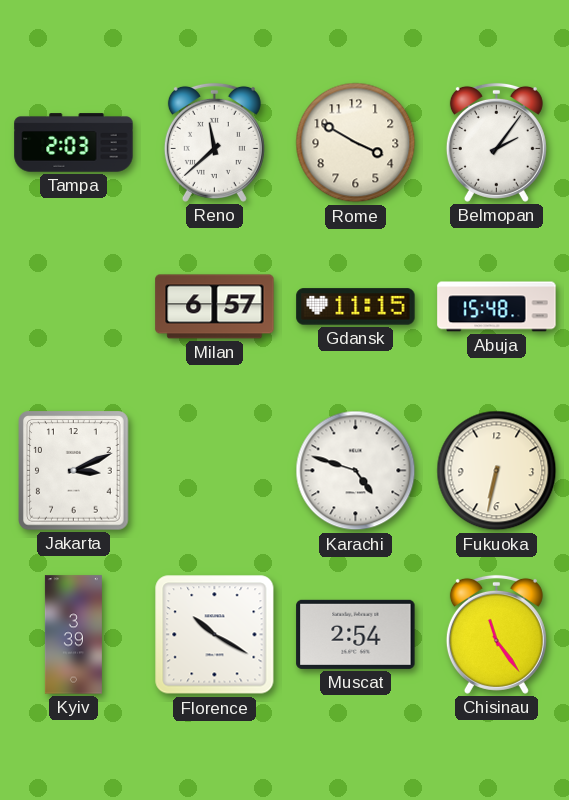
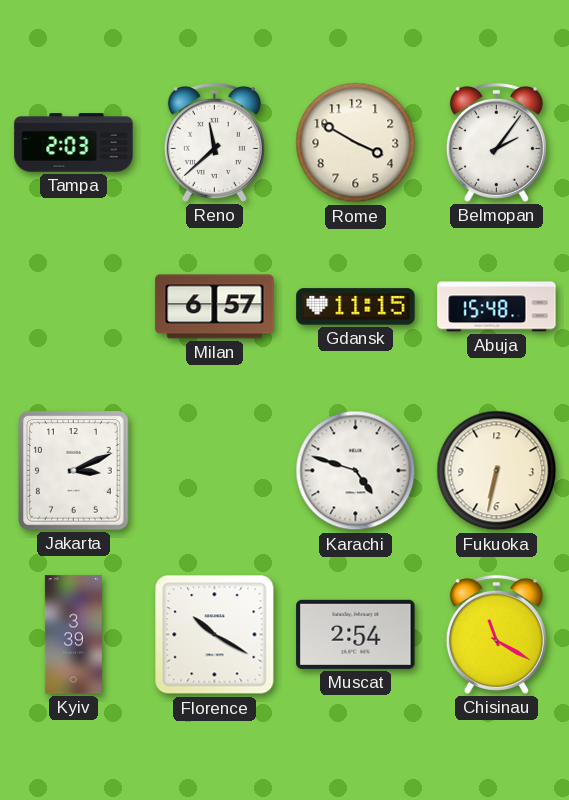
Chisinau: 11:24 -> 11:20 (496, 634)
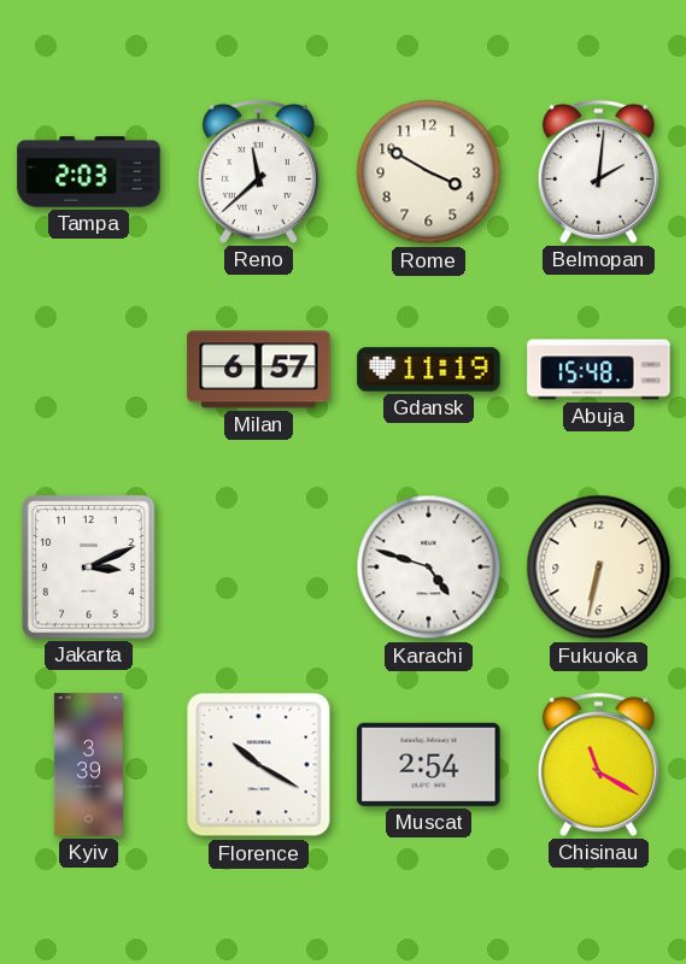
Belmopan: 2:06 -> 2:01 (598, 171)
Gdansk: 11:15 -> 11:19 (429, 370)
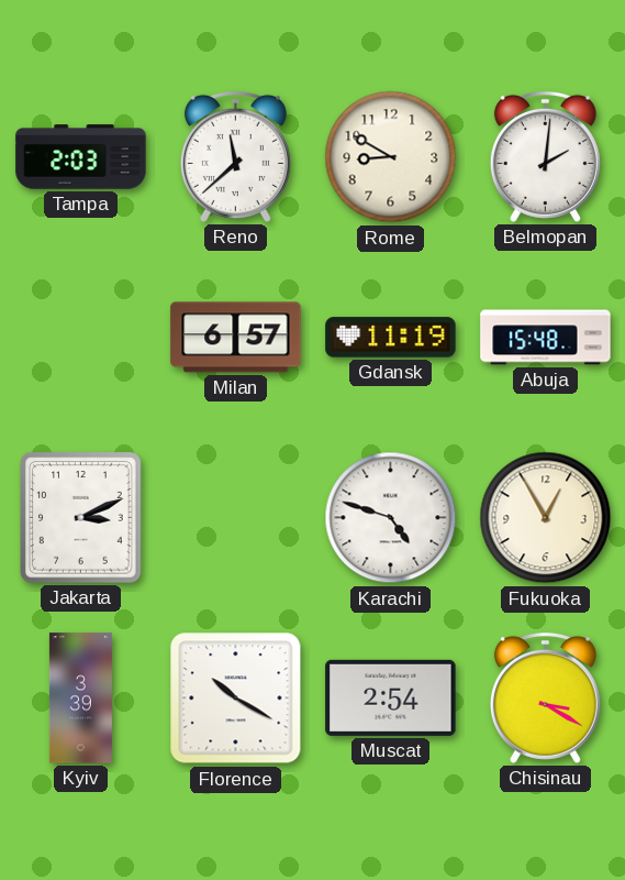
Rome: 3:50 -> 8:50 (391, 157)
Fukuoka: 6:32 -> 12:55 (546, 518)
Chisinau: 11:20 -> 3:20 (545, 697)
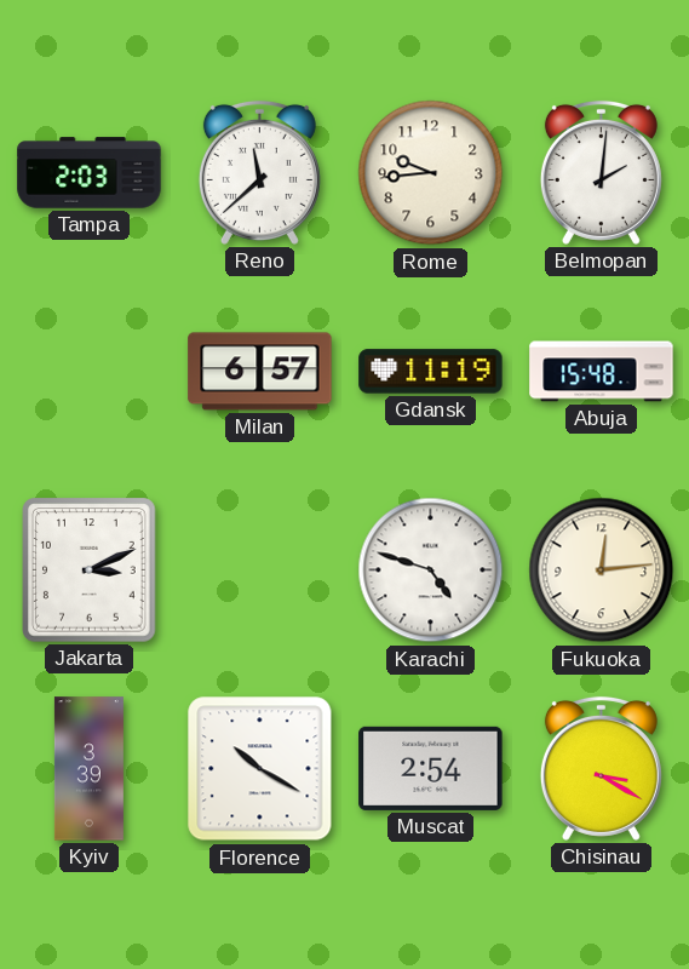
Rome: 8:50 -> 9:44 (431, 173)
Fukuoka: 12:55 -> 12:14 (602, 570)
